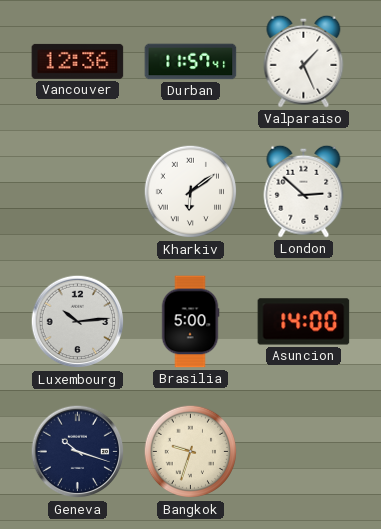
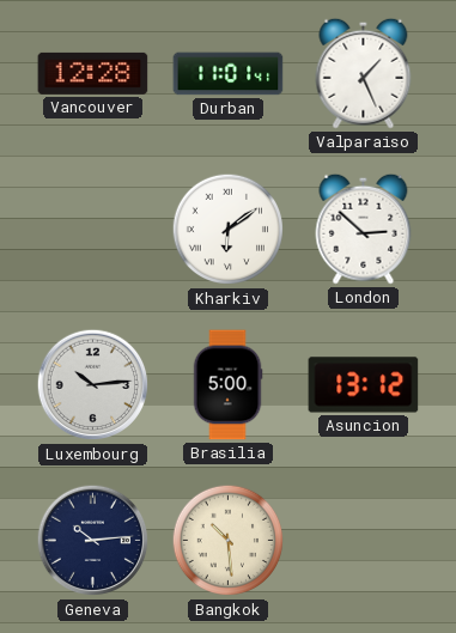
Vancouver: 12:36 -> 12:28 (93, 73)
Durban: 11:57 -> 11:01 (229, 74)
Asuncion: 14:00 -> 13:12 (364, 385)
Geneva: 10:18 -> 10:14 (93, 541)
Bangkok: 9:33 -> 10:29 (229, 541)
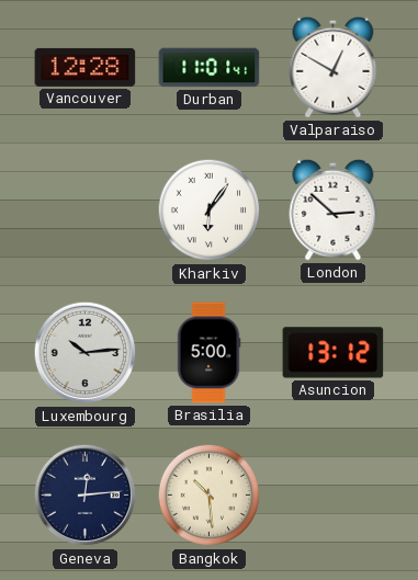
Valparaiso: 1:26 -> 12:50 (334, 67)
Kharkiv: 6:09 -> 6:06 (210, 211)
Geneva: 10:14 -> 12:14 (86, 496)
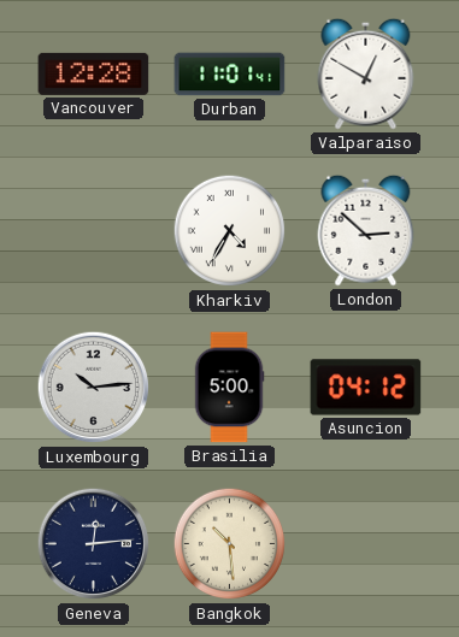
Kharkiv: 6:06 -> 4:35 (230, 231)
Asuncion: 13:12 -> 04:12 (366, 388)
